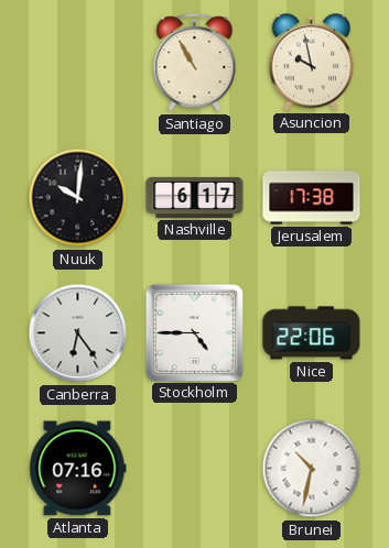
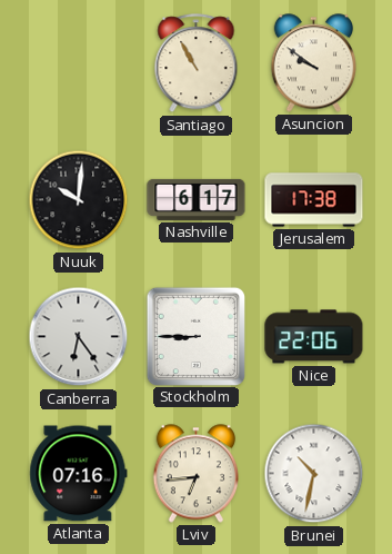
Asuncion: 9:58 -> 9:51 (313, 63)
Stockholm: 4:45 -> 8:45 (195, 336)
Lviv: none -> 6:44 (195, 474)
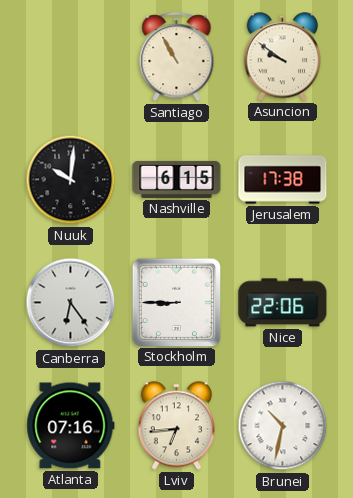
Nashville: 6:17 -> 6:15 (177, 179)
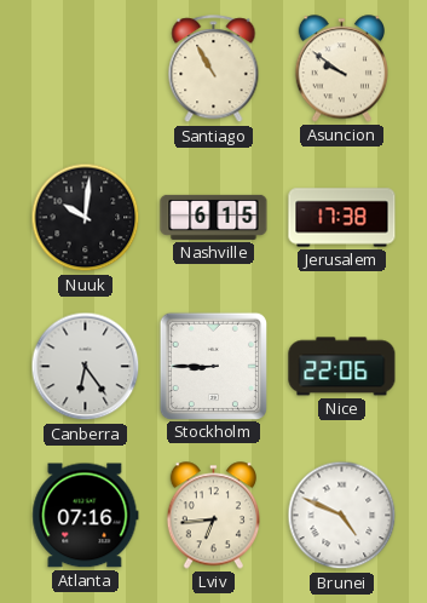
Brunei: 10:32 -> 4:49 (342, 516)
